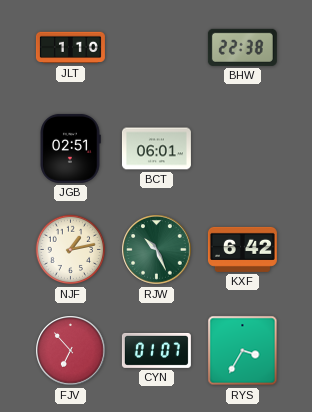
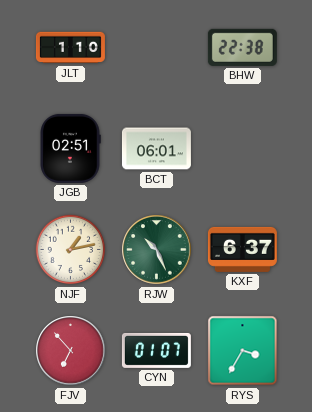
KXF: 6:42 -> 6:37 (242, 249)
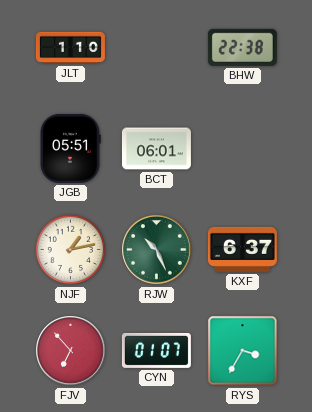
JGB: 02:51 -> 05:51 (70, 148)
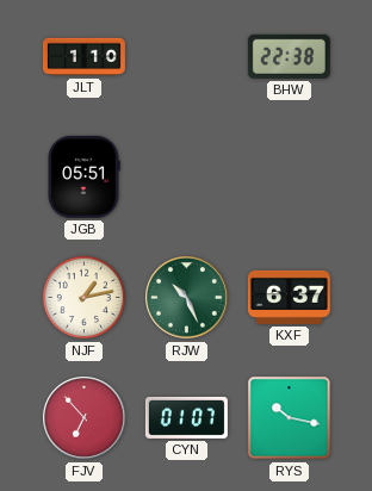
BCT: 06:01 -> none (156, 149)
RYS: 3:35 -> 10:17 (290, 418)
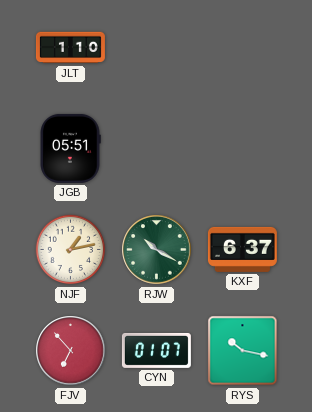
BHW: 22:38 -> none (289, 56)
RJW: 10:26 -> 10:20 (157, 250)
